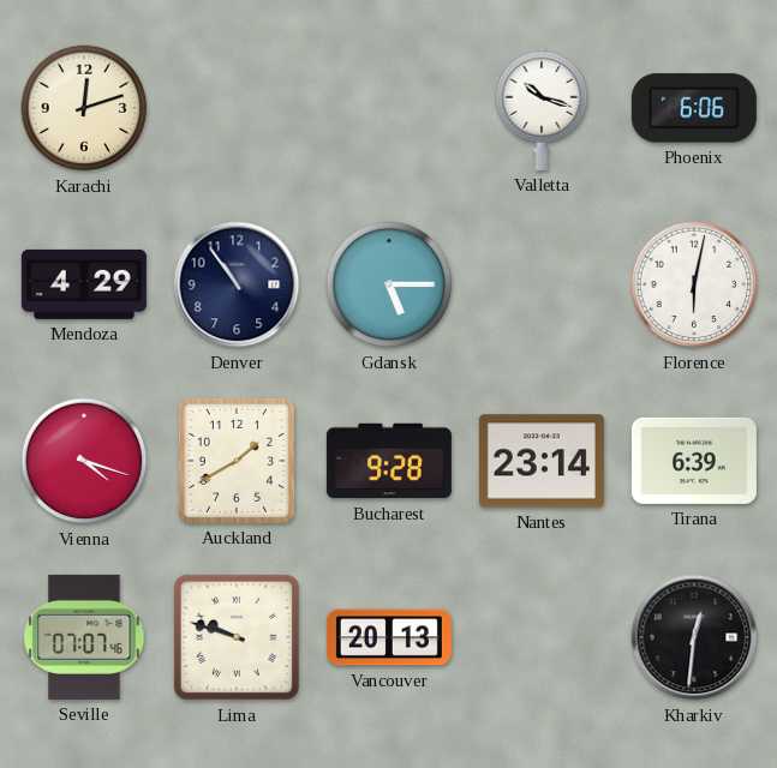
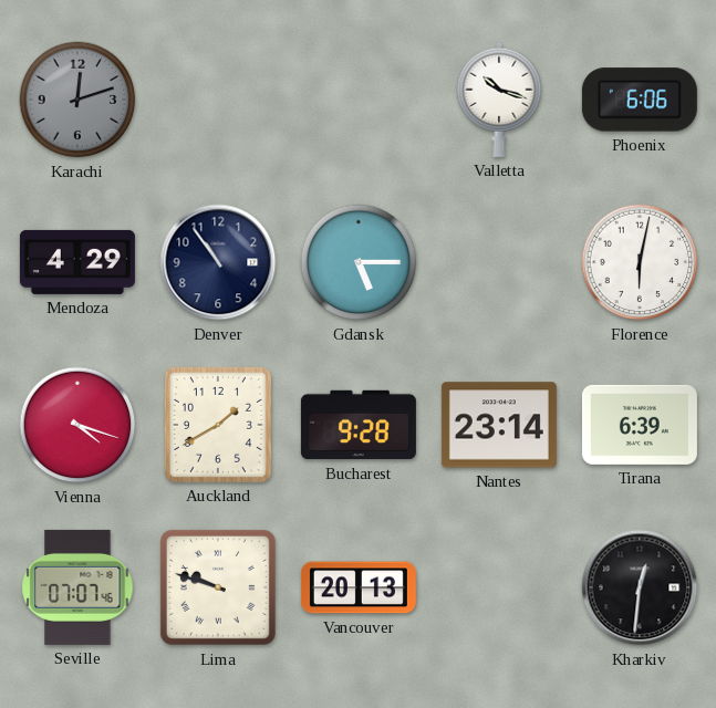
Karachi dial: cream -> grey (77, 100)
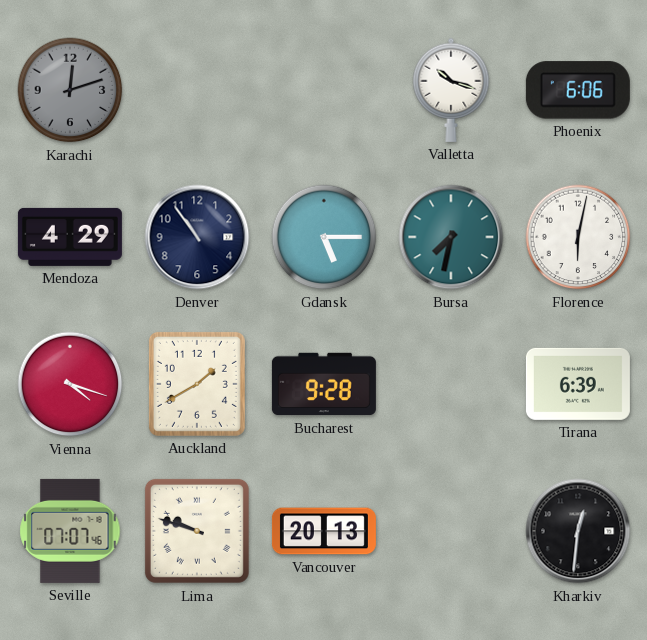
Bursa: none -> 7:32 (451, 237)
Nantes: 23:14 -> none (499, 425)
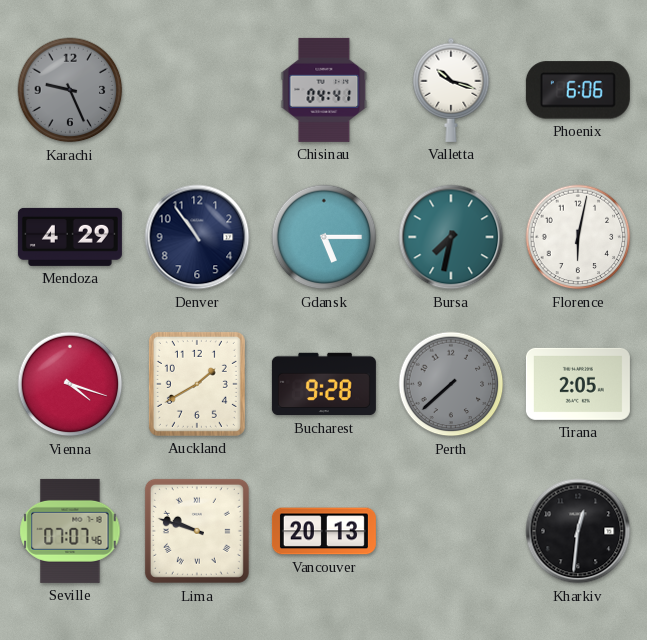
Karachi: 12:12 -> 9:26 (70, 90)
Chisinau: none -> 04:41 (324, 90)
Perth: none -> 7:38 (451, 384)
Tirana: 6:39 -> 2:05 (578, 384)
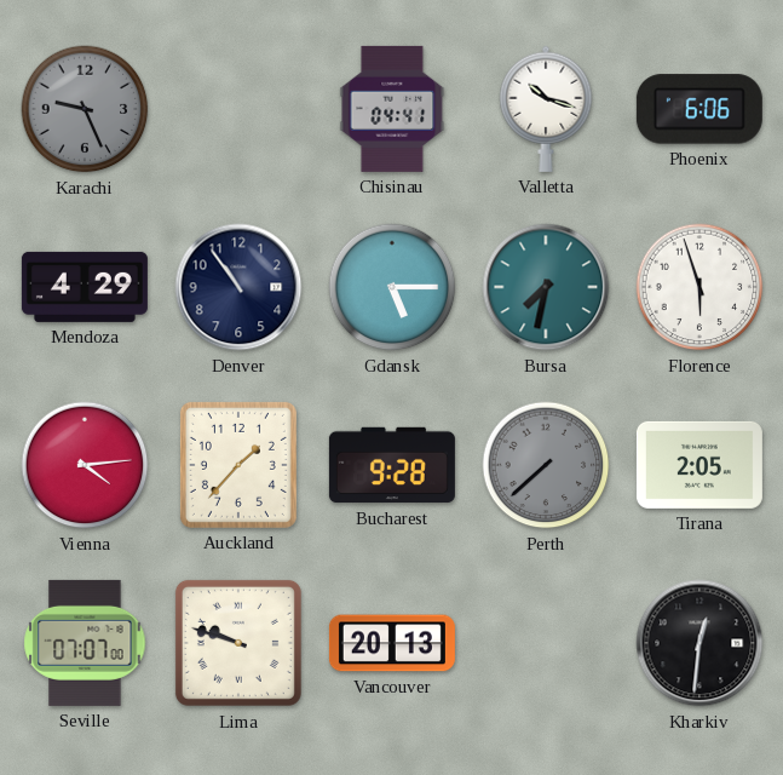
Florence: 6:02 -> 5:57 (699, 287)
Vienna: 4:18 -> 4:14 (85, 465)
Auckland: 1:40 -> 1:37 (238, 465)
Seville: 07:07:46 -> 07:07:00 (85, 643)
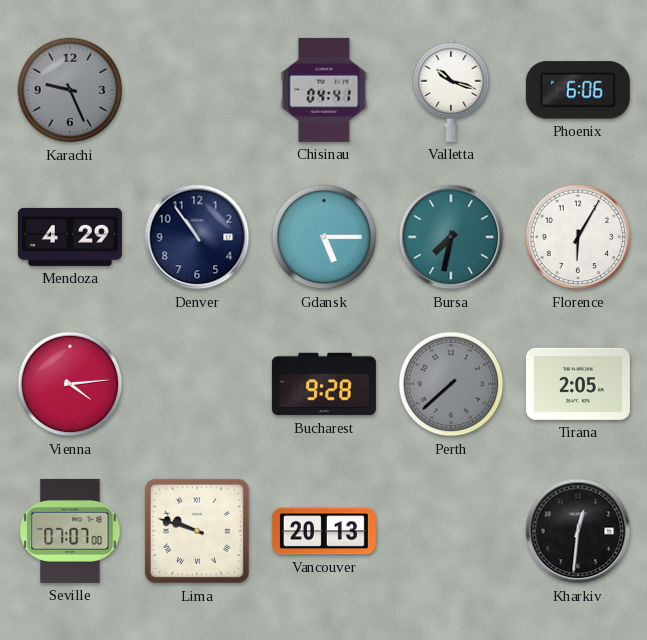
Florence: 5:57 -> 6:05 (578, 237)
Auckland: 1:37 -> none (238, 465)
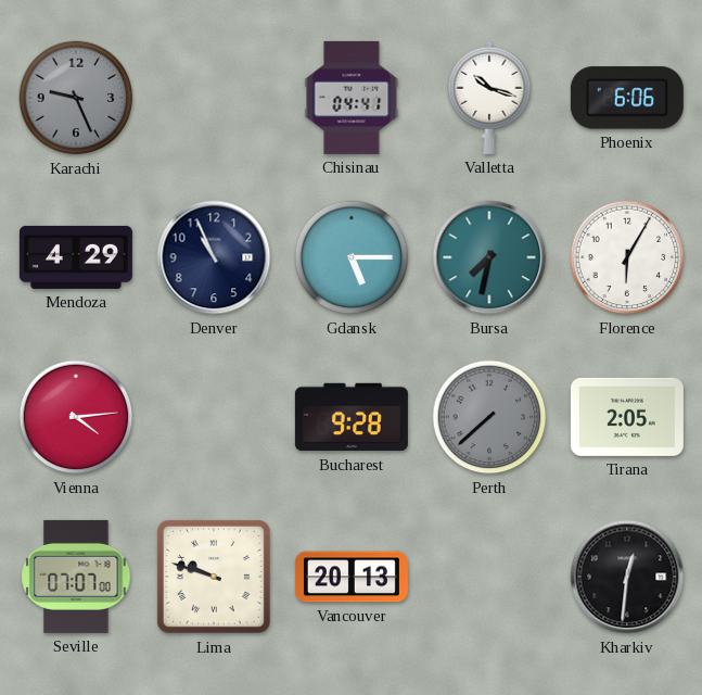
Denver: 10:54 -> 10:56 (214, 257)
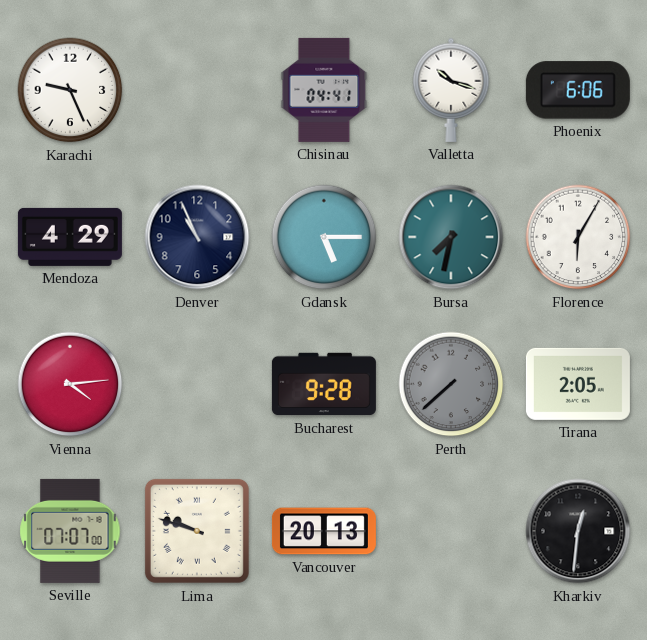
Karachi dial: grey -> white (70, 90)
